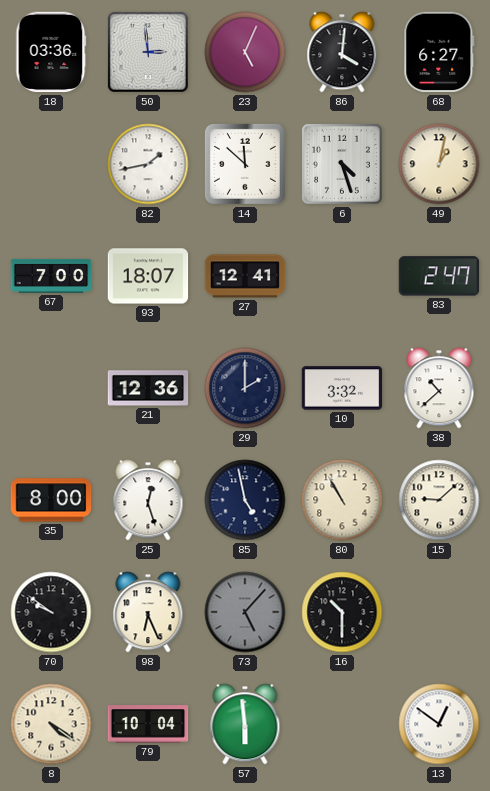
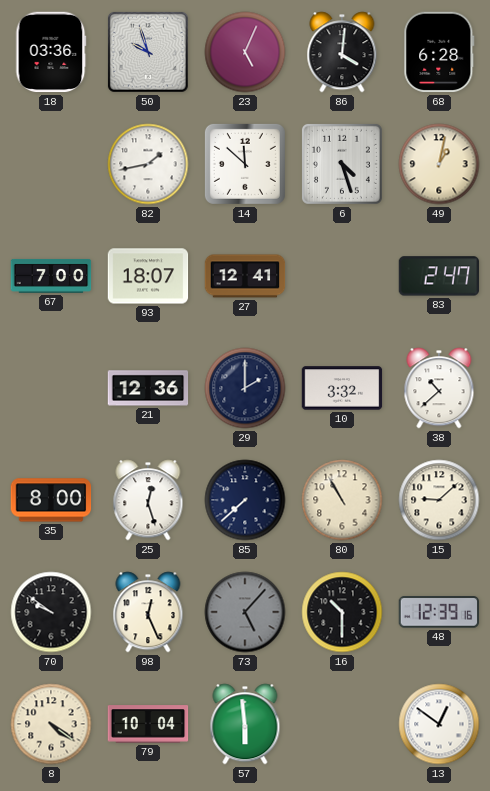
50: 2:59 -> 9:57 (148, 52)
68: 6:27 -> 6:28 (439, 52)
85: 4:58 -> 7:38 (245, 500)
98: 6:26 -> 12:26 (148, 612)
48: none -> 12:39 (439, 612)
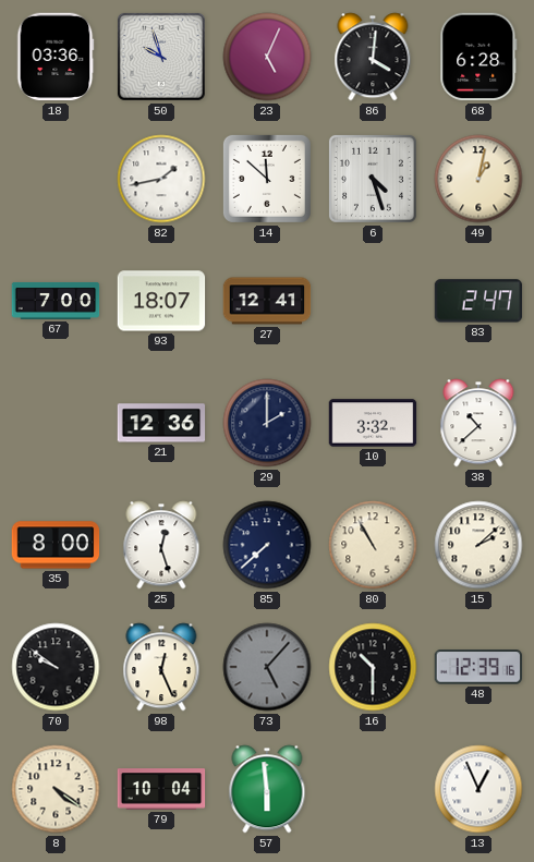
15: 9:08 -> 2:08 (478, 545)
13: 12:51 -> 12:56 (478, 789)
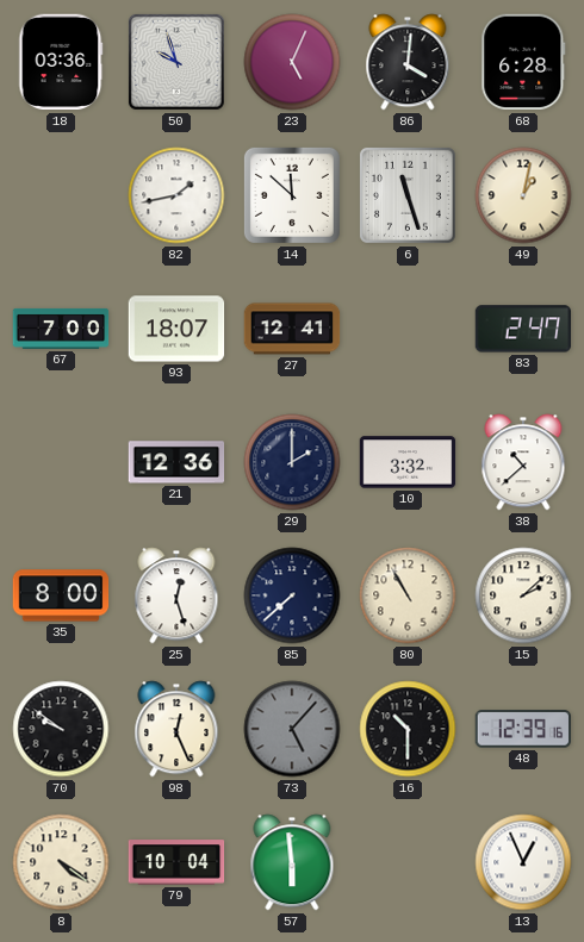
6: 4:27 -> 11:27 (408, 195)
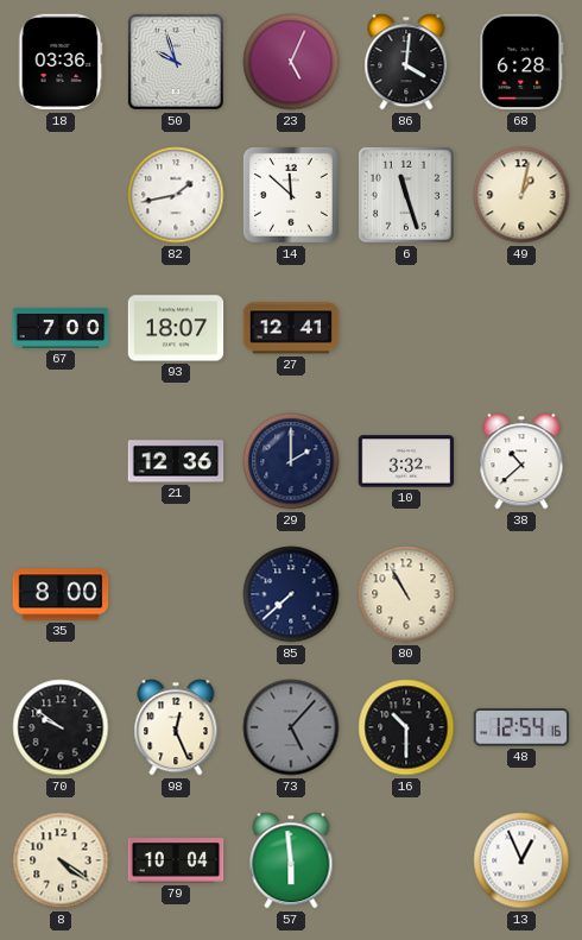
83: 2:47 -> none (523, 329)
25: 12:27 -> none (176, 595)
15: 2:08 -> none (523, 595)
48: 12:39 -> 12:54 (521, 727)
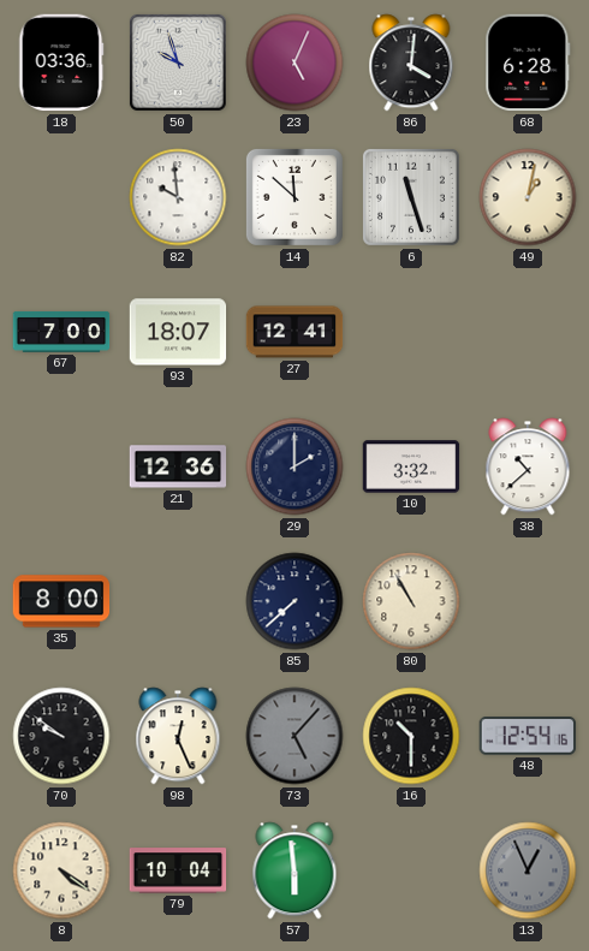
82: 1:43 -> 9:59 (178, 197)
13 dial: white -> grey (528, 870)
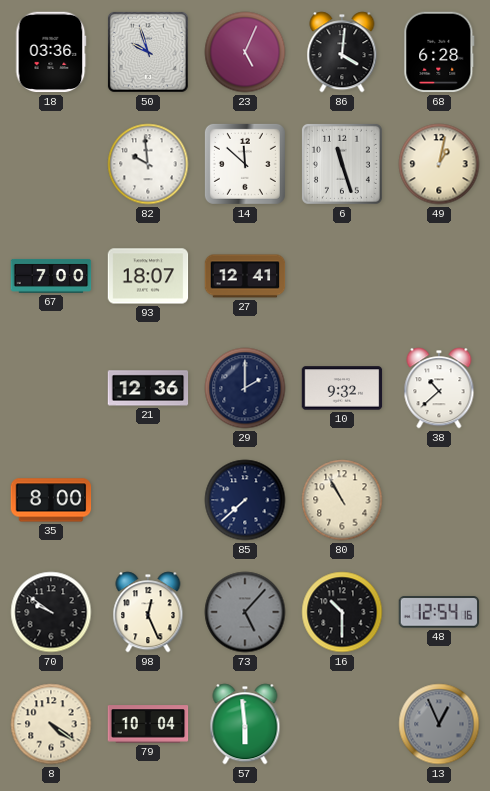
10: 3:32 -> 9:32 (342, 388)
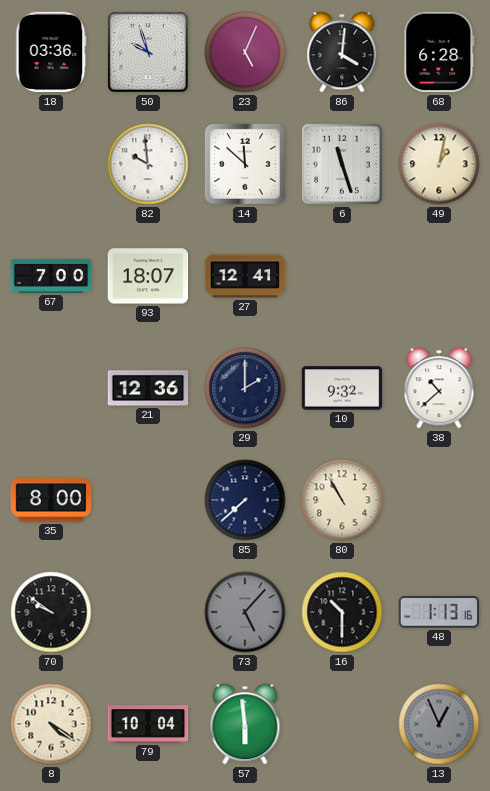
98: 12:26 -> none (148, 612)
48: 12:54 -> 1:13 (439, 612)
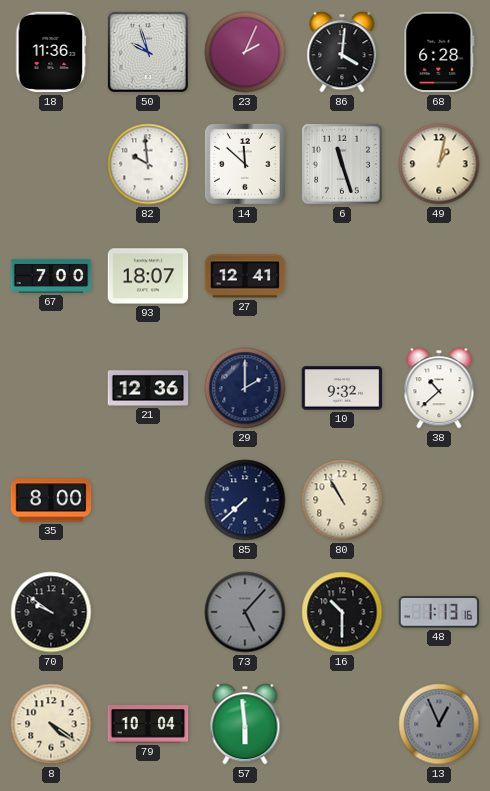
18: 03:36 -> 11:36 (51, 52)
23: 5:04 -> 2:04 (245, 52)
